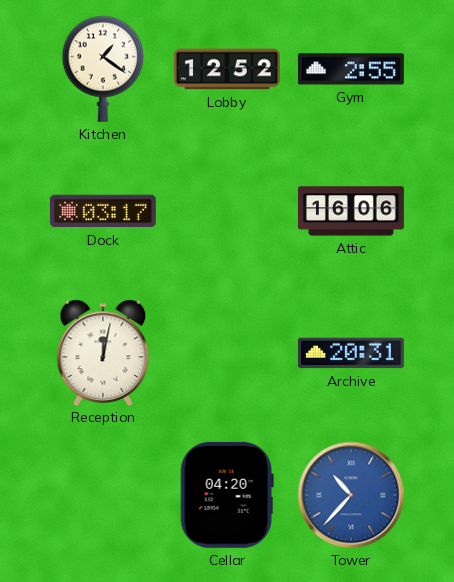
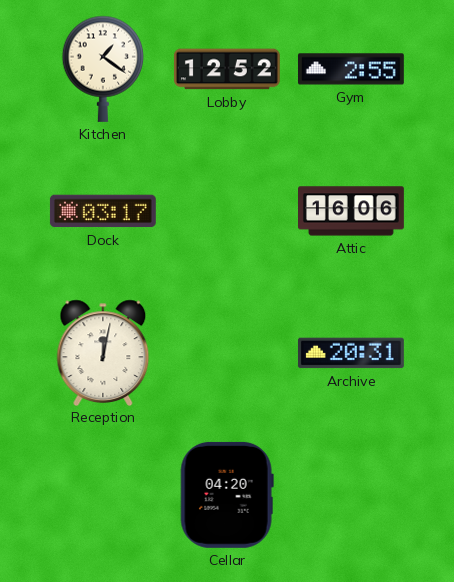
Tower: 10:37 -> none (351, 495)
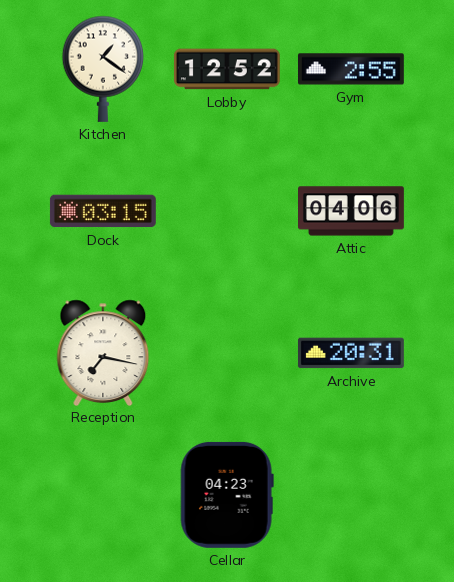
Dock: 03:17 -> 03:15 (103, 211)
Attic: 16:06 -> 04:06 (352, 211)
Reception: 12:02 -> 7:17 (103, 352)
Cellar: 04:20 -> 04:23 (227, 495)
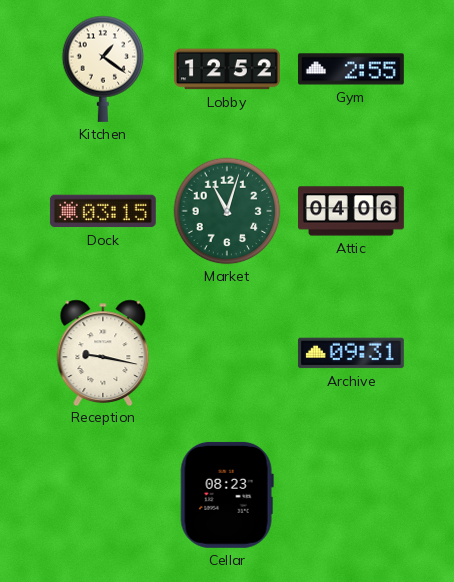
Market: none -> 11:03 (227, 211)
Reception: 7:17 -> 9:17 (103, 352)
Archive: 20:31 -> 09:31 (351, 353)
Cellar: 04:23 -> 08:23 (227, 495)
